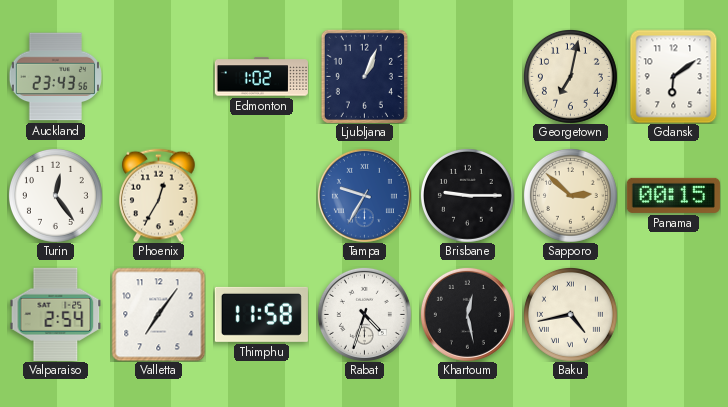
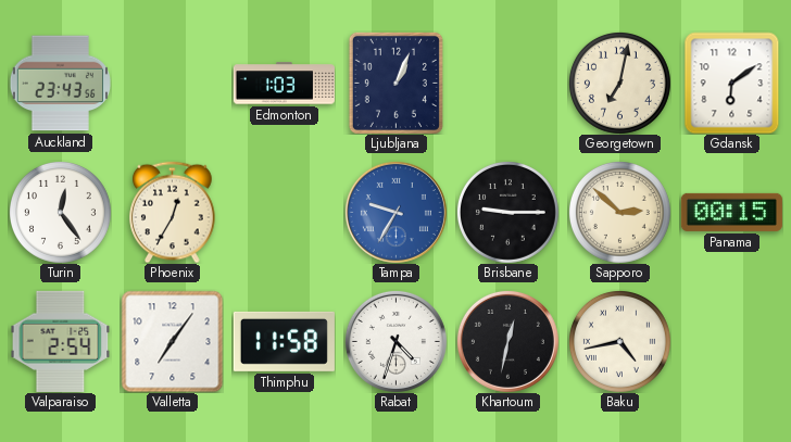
Edmonton: 1:02 -> 1:03 (284, 84)
Khartoum: 12:28 -> 12:32 (507, 341)
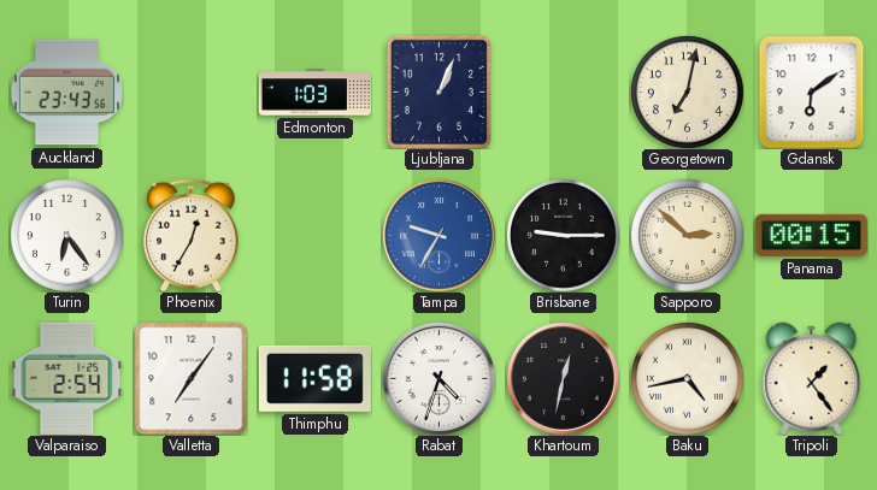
Turin: 12:24 -> 6:24 (66, 235)
Tripoli: none -> 1:24 (812, 378)
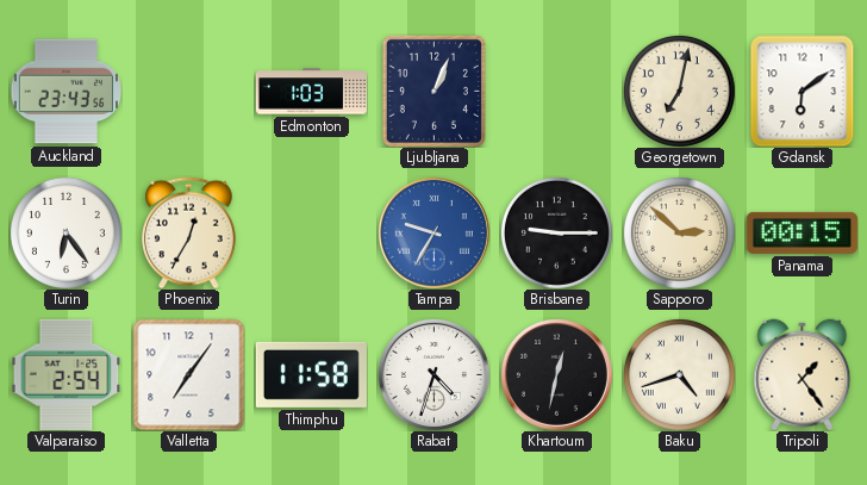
Baku: 4:43 -> 4:42 (679, 374)
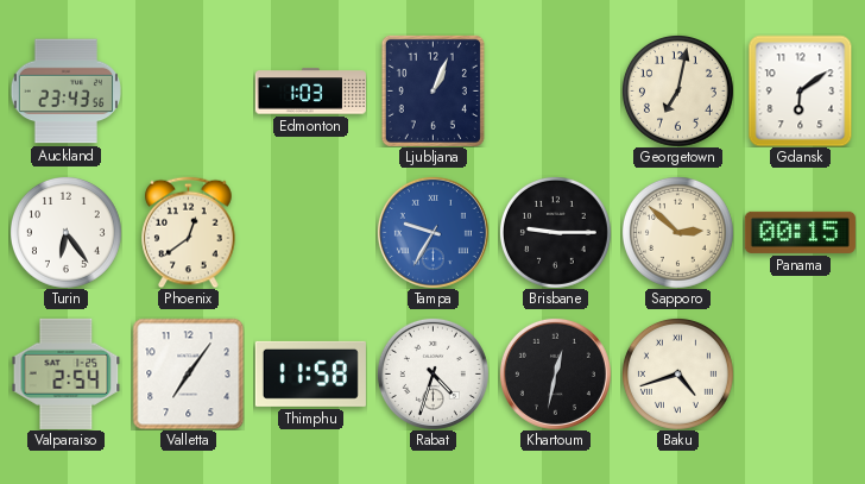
Phoenix: 12:35 -> 12:39 (189, 232)
Tripoli: 1:24 -> none (803, 374)
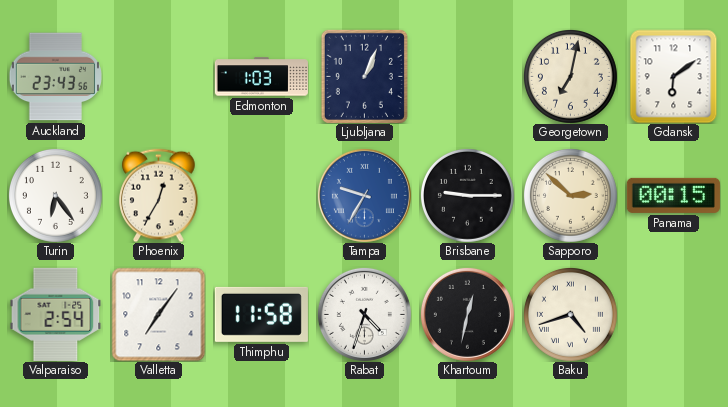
Phoenix: 12:39 -> 12:35 (159, 195)
